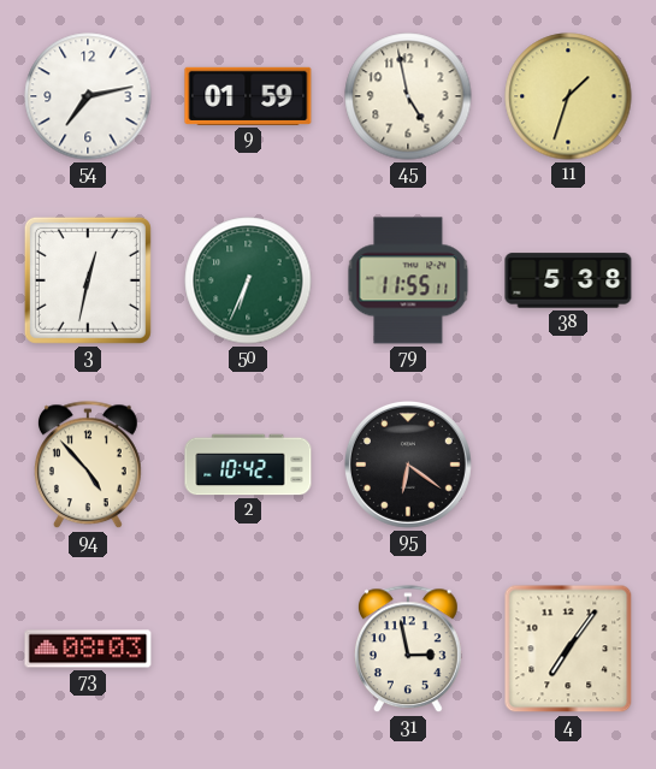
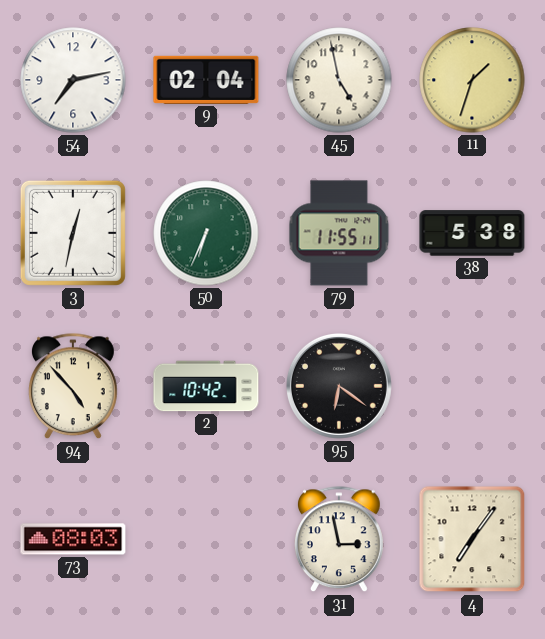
9: 01:59 -> 02:04 (206, 80)
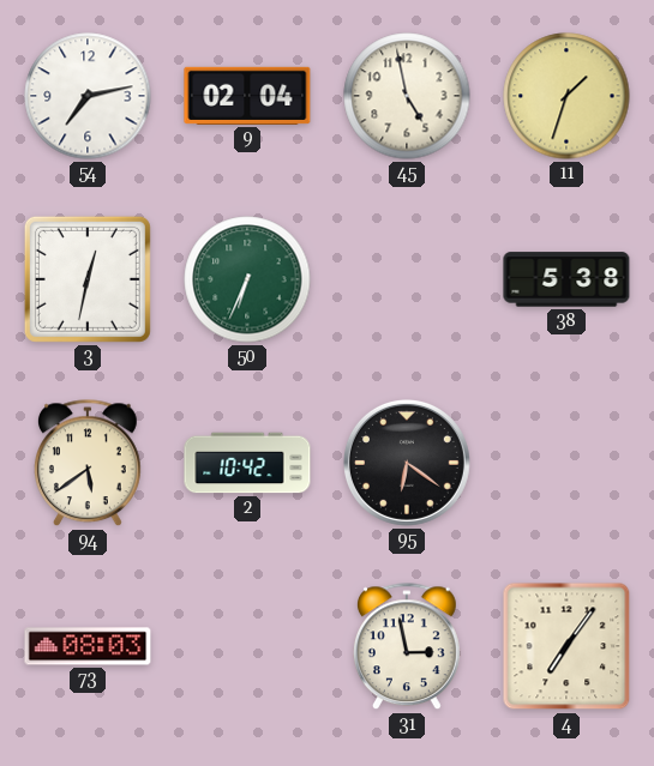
79: 11:55 -> none (339, 233)
94: 4:53 -> 5:39 (88, 464)
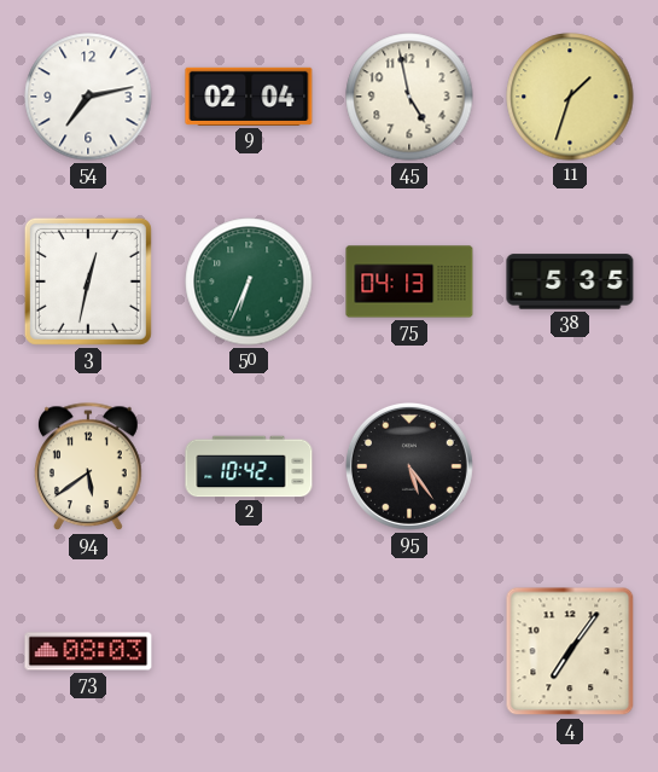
75: none -> 04:13 (409, 281)
38: 5:38 -> 5:35 (570, 281)
95: 6:21 -> 5:24 (409, 466)
31: 2:58 -> none (407, 647)
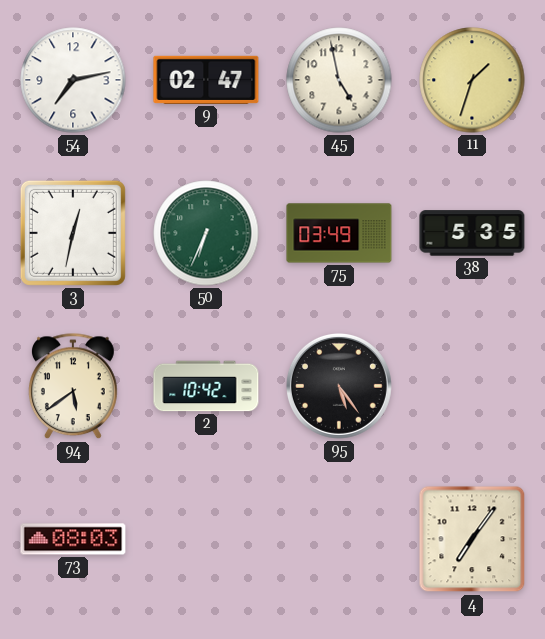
9: 02:04 -> 02:47 (206, 80)
75: 04:13 -> 03:49 (339, 233)
